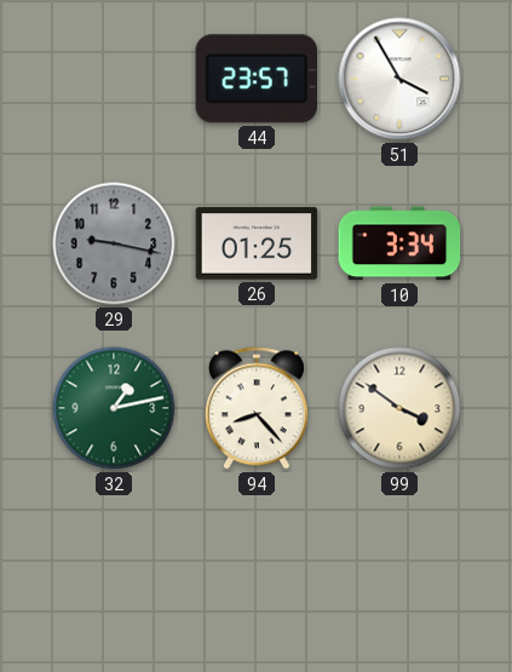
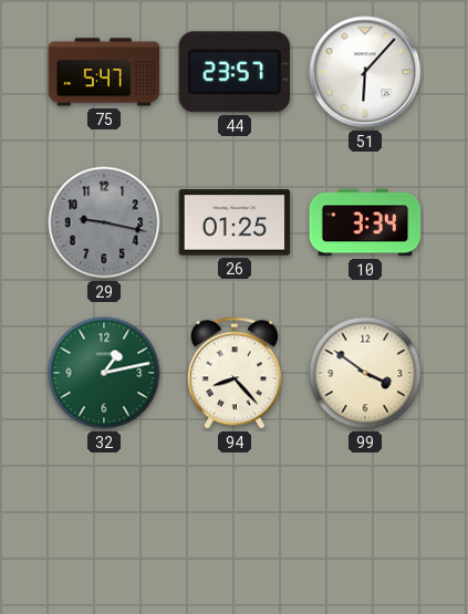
75: none -> 5:47 (104, 72)
51: 3:55 -> 6:07 (365, 72)
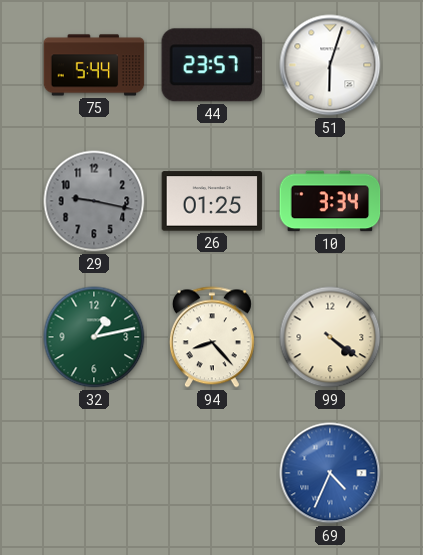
75: 5:47 -> 5:44 (94, 65)
51: 6:07 -> 6:03 (330, 65)
99: 3:51 -> 4:21 (330, 337)
69: none -> 4:34 (330, 473)
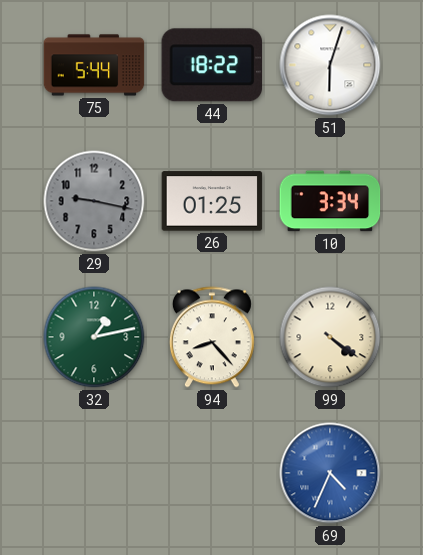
44: 23:57 -> 18:22 (211, 65)
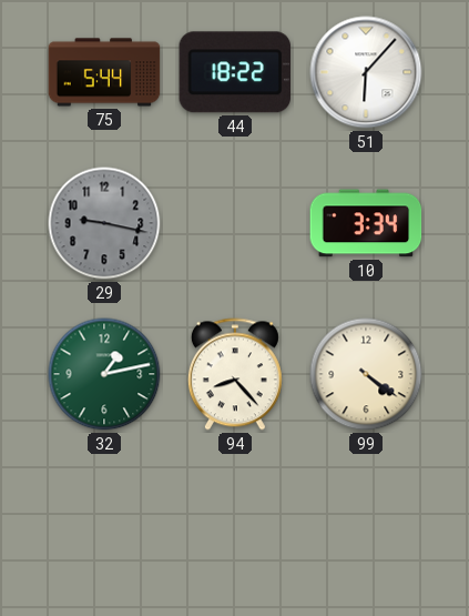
51: 6:03 -> 6:07 (366, 72)
26: 01:25 -> none (212, 201)
69: 4:34 -> none (330, 473)
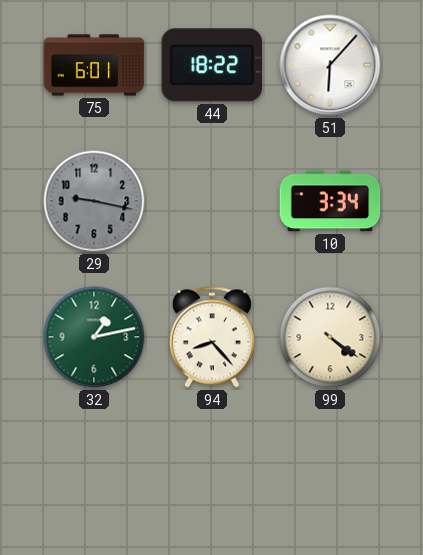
75: 5:44 -> 6:01 (94, 65)
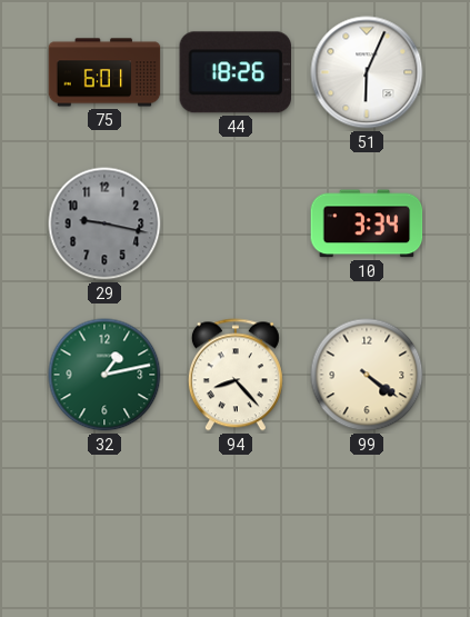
44: 18:22 -> 18:26 (234, 72)
51: 6:07 -> 6:04 (367, 72)
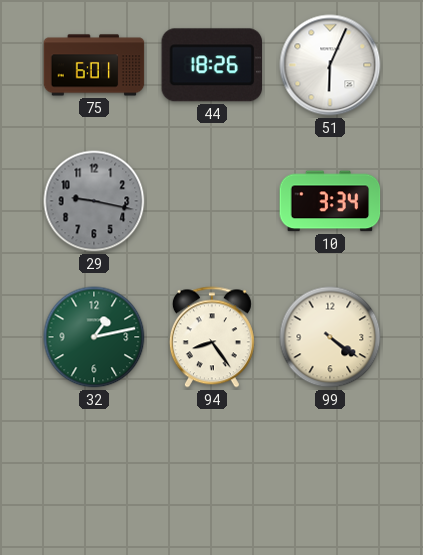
94: 8:23 -> 8:24 (212, 337)
